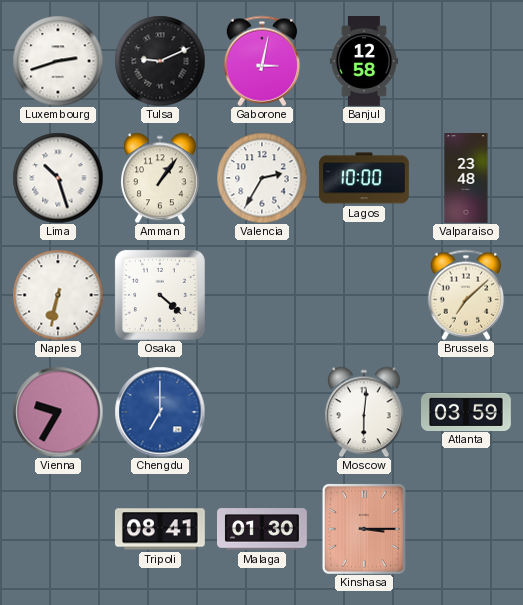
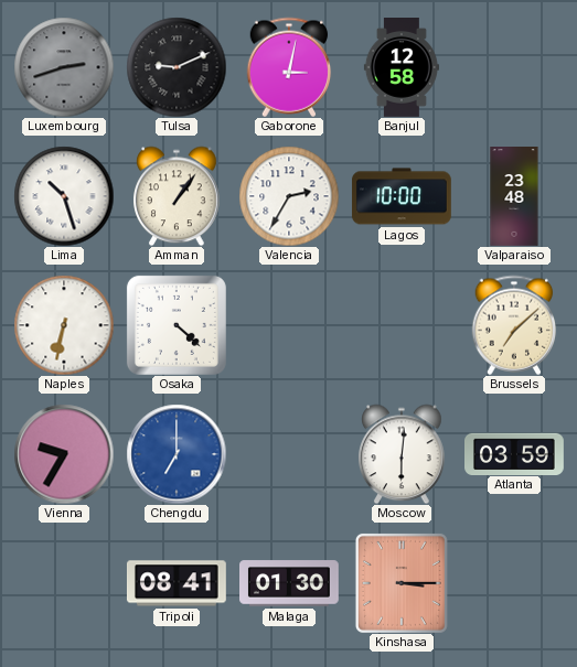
Luxembourg dial: white -> grey (64, 67)
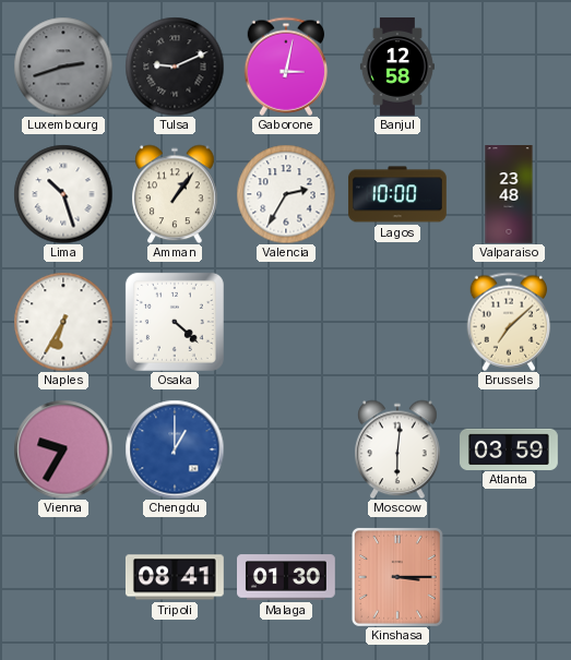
Naples: 6:32 -> 6:35 (63, 322)
Chengdu: 7:00 -> 1:00 (175, 449)
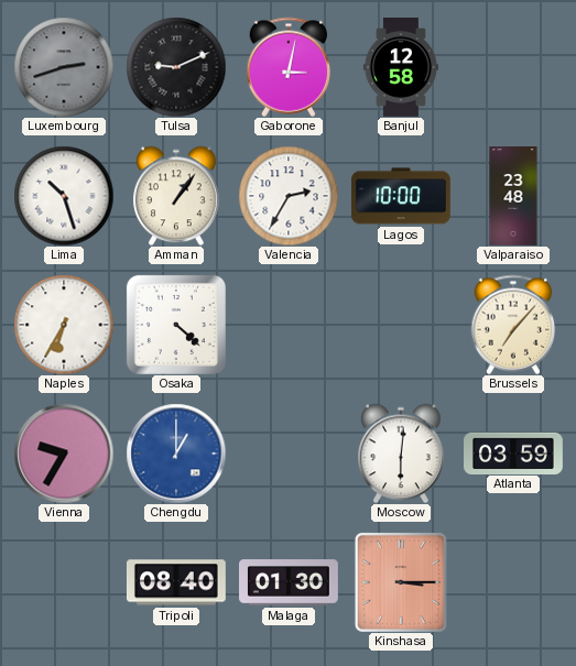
Brussels: 7:08 -> 7:07 (513, 325)
Tripoli: 08:41 -> 08:40 (176, 582)
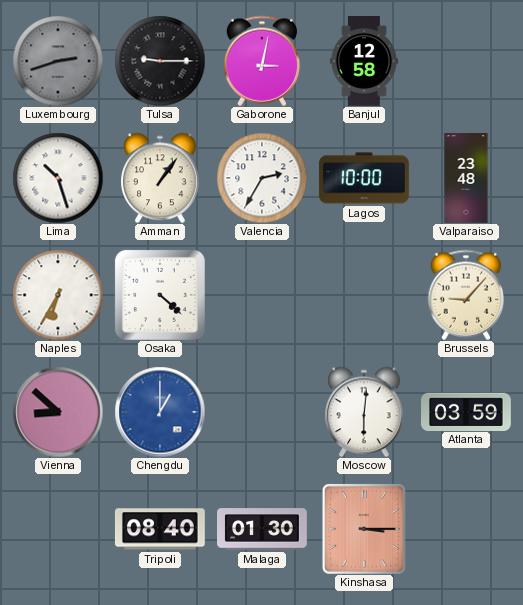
Tulsa: 9:11 -> 9:15 (160, 61)
Brussels: 7:07 -> 9:07 (466, 295)
Vienna: 9:35 -> 8:52 (58, 412)
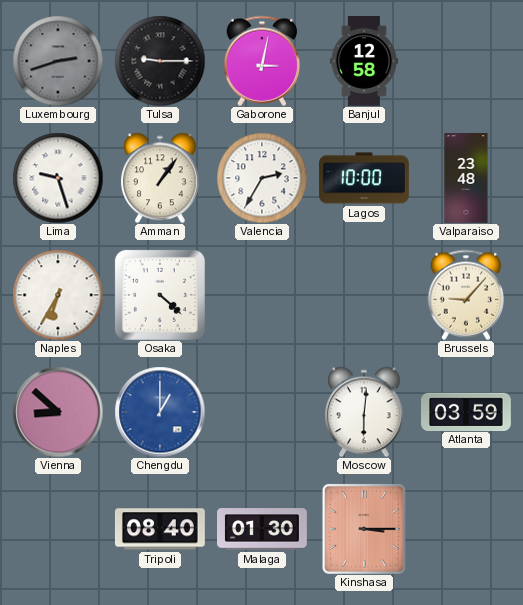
Lima: 10:27 -> 9:27 (58, 178)
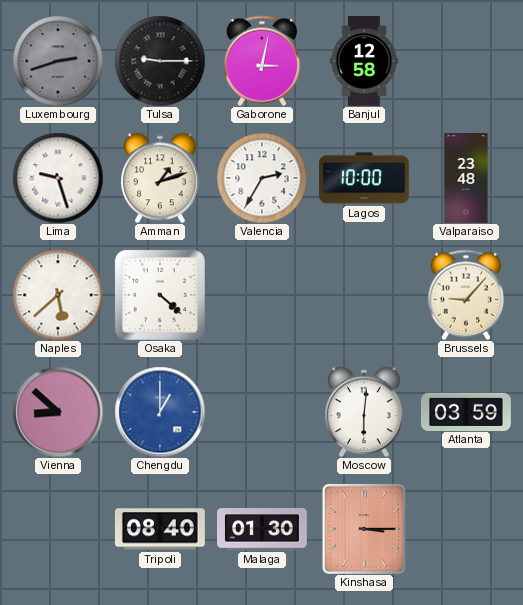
Amman: 1:06 -> 1:12 (161, 178)
Naples: 6:35 -> 5:38 (58, 295)
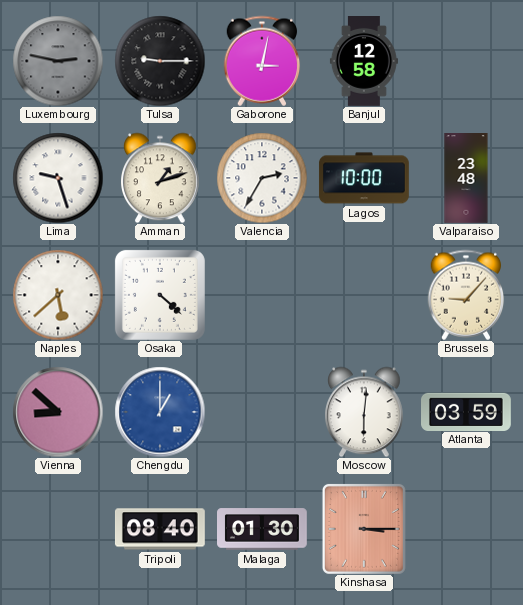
Luxembourg: 2:42 -> 2:47 (58, 61)
